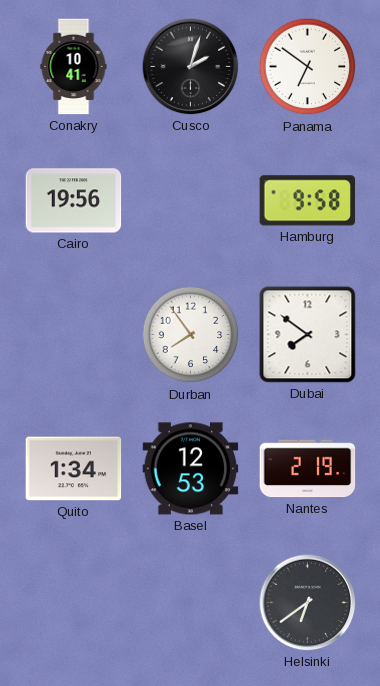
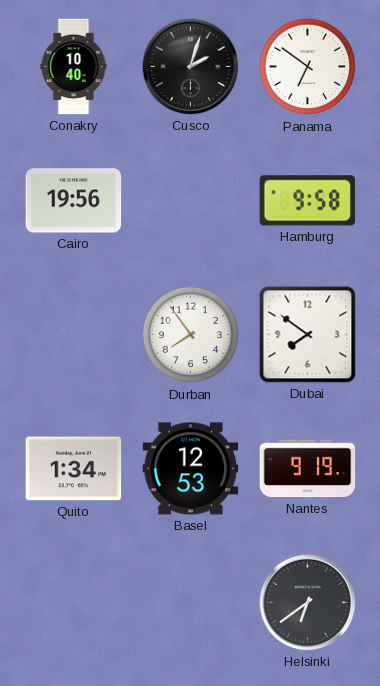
Conakry: 10:41 -> 10:40 (74, 67)
Nantes: 2:19 -> 9:19 (308, 469)
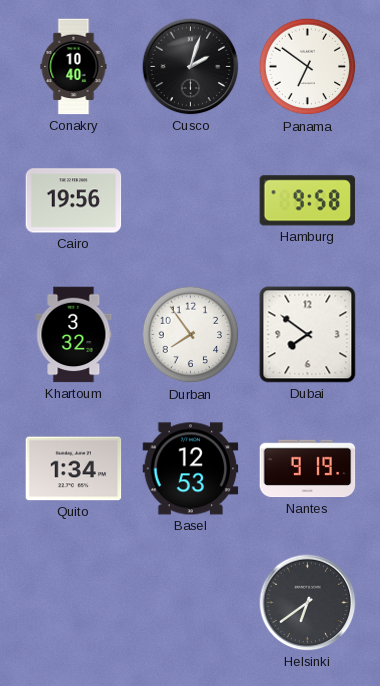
Khartoum: none -> 3:32 (74, 335)
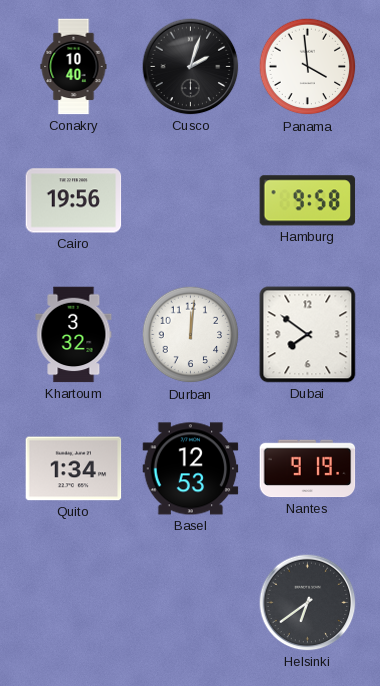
Panama: 6:51 -> 3:59 (308, 67)
Durban: 7:54 -> 12:01 (191, 335)
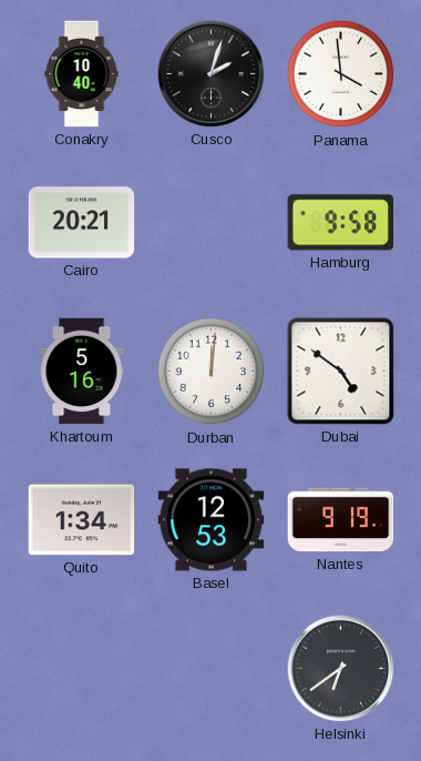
Cairo: 19:56 -> 20:21 (82, 223)
Khartoum: 3:32 -> 5:16 (82, 372)
Dubai: 7:51 -> 4:51 (341, 372)
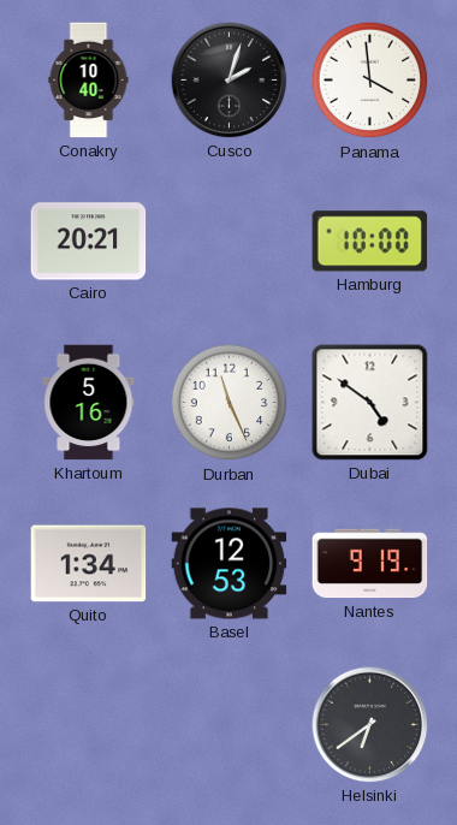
Hamburg: 9:58 -> 10:00 (370, 242)
Durban: 12:01 -> 11:26 (230, 403)
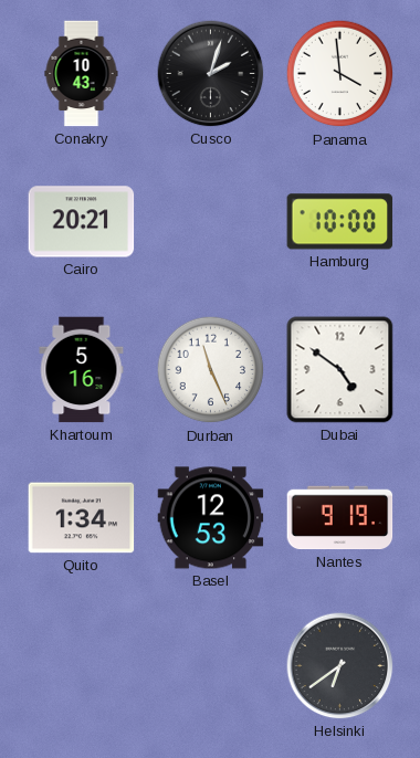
Conakry: 10:40 -> 10:43 (82, 74)
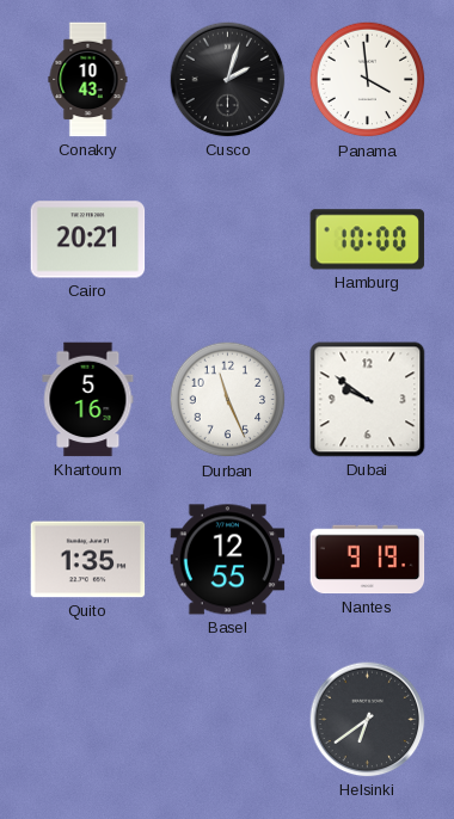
Dubai: 4:51 -> 9:51 (368, 400)
Quito: 1:34 -> 1:35 (88, 560)
Basel: 12:53 -> 12:55 (228, 560)
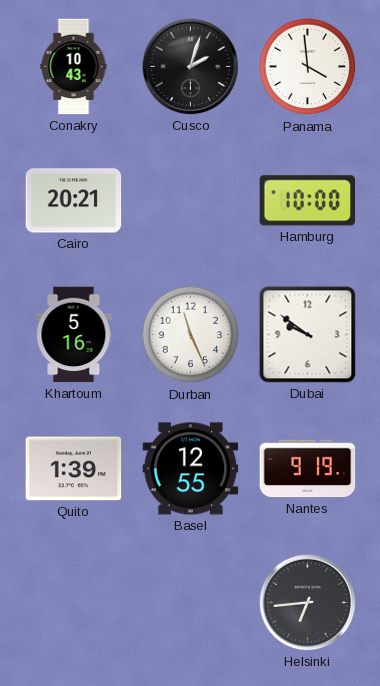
Quito: 1:35 -> 1:39 (74, 469)
Helsinki: 6:39 -> 6:44 (308, 603)
